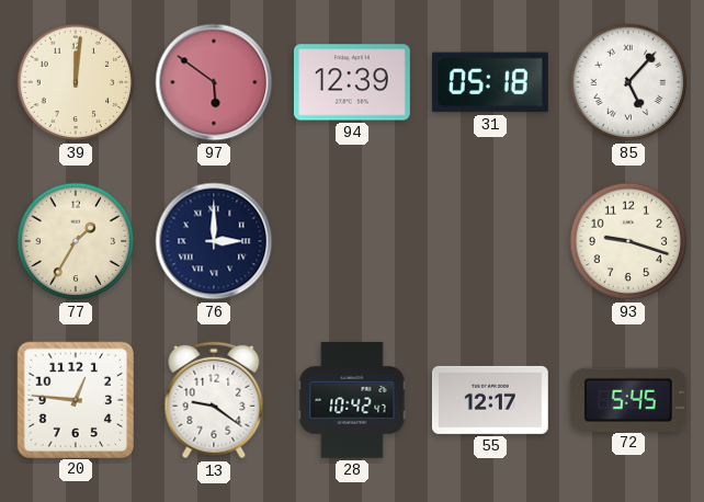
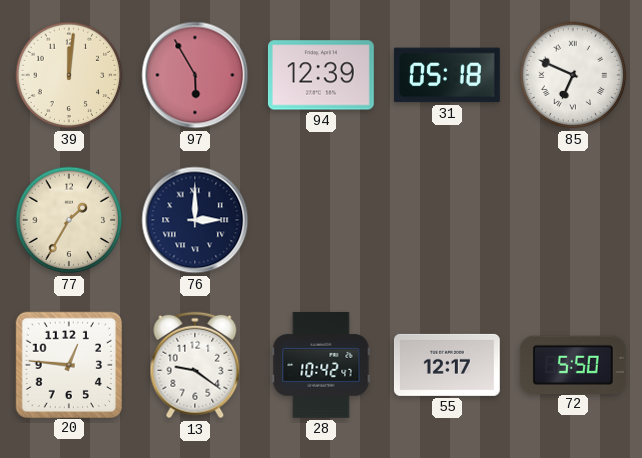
97: 5:51 -> 5:55 (195, 75)
85: 5:07 -> 6:49 (573, 75)
93: 9:18 -> none (628, 241)
72: 5:45 -> 5:50 (573, 364)
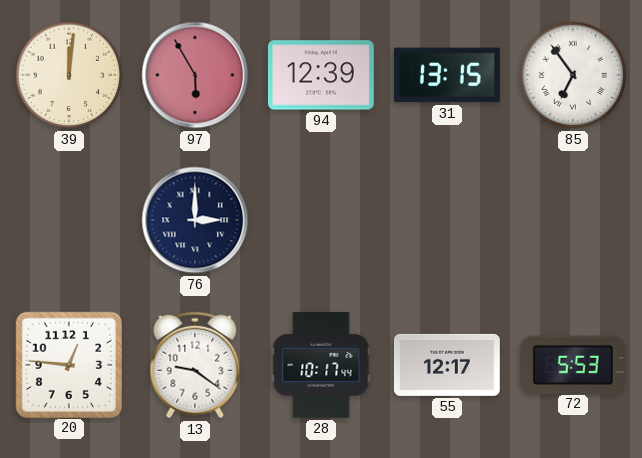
31: 05:18 -> 13:15 (447, 75)
85: 6:49 -> 6:54 (573, 75)
77: 1:35 -> none (69, 220)
28: 10:42 -> 10:17 (321, 365)
72: 5:50 -> 5:53 (573, 364)
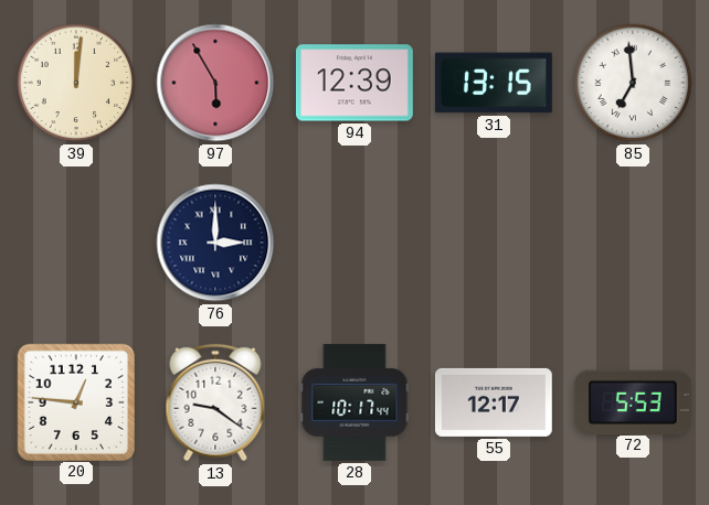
85: 6:54 -> 6:59 (633, 83)
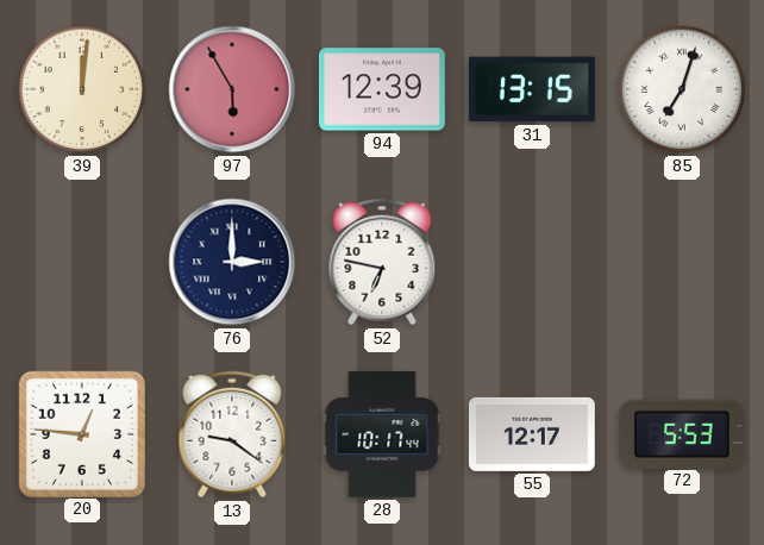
85: 6:59 -> 7:03 (682, 89)
52: none -> 6:47 (382, 262)
